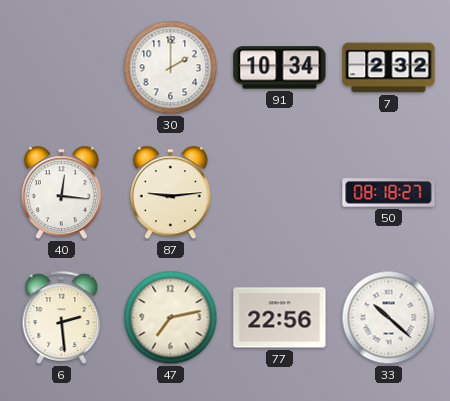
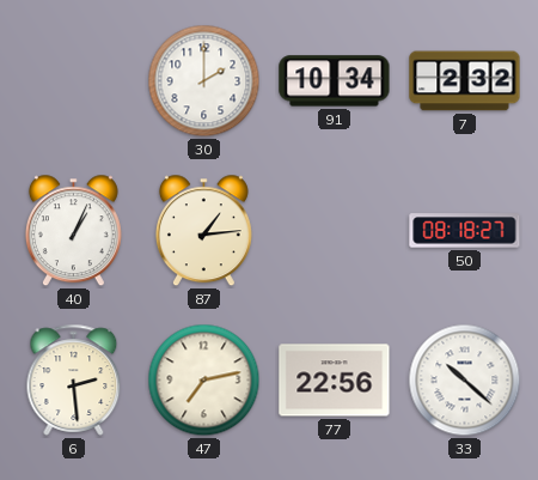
40: 12:16 -> 1:04 (73, 231)
87: 9:14 -> 1:14 (203, 231)
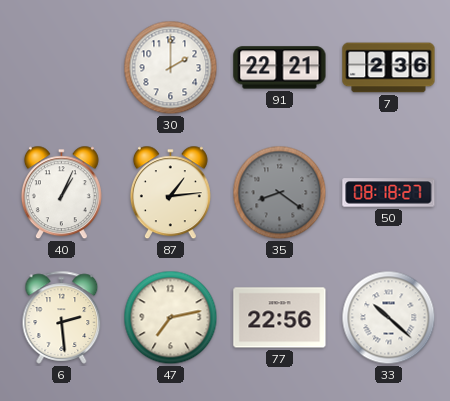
91: 10:34 -> 22:21 (280, 68)
7: 2:32 -> 2:36 (389, 68)
35: none -> 8:21 (280, 193)
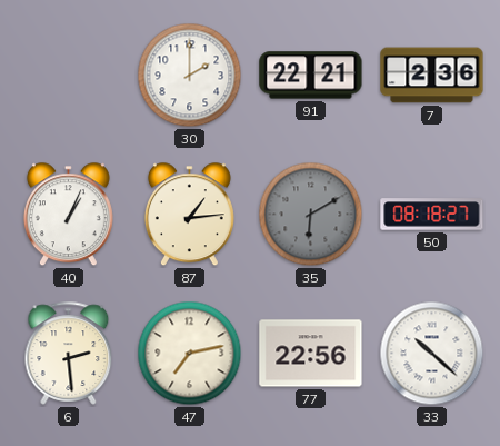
35: 8:21 -> 6:10 (311, 215)
